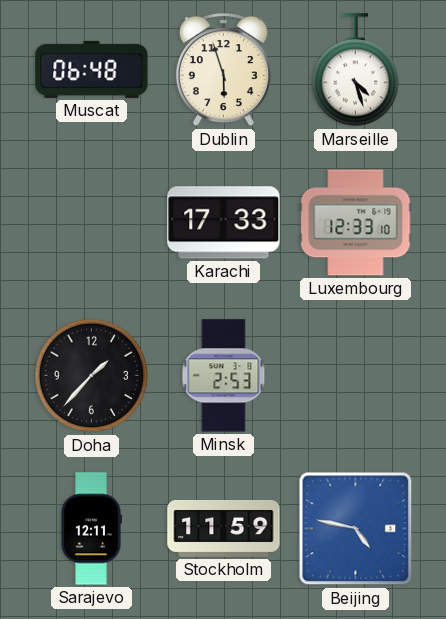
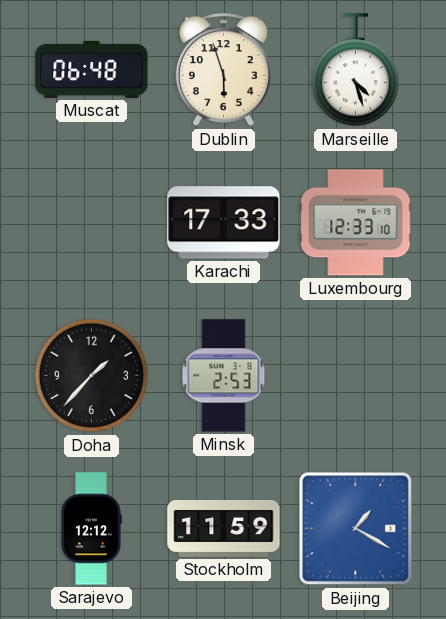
Sarajevo: 12:11 -> 12:12 (91, 529)
Beijing: 4:47 -> 1:20 (356, 529)
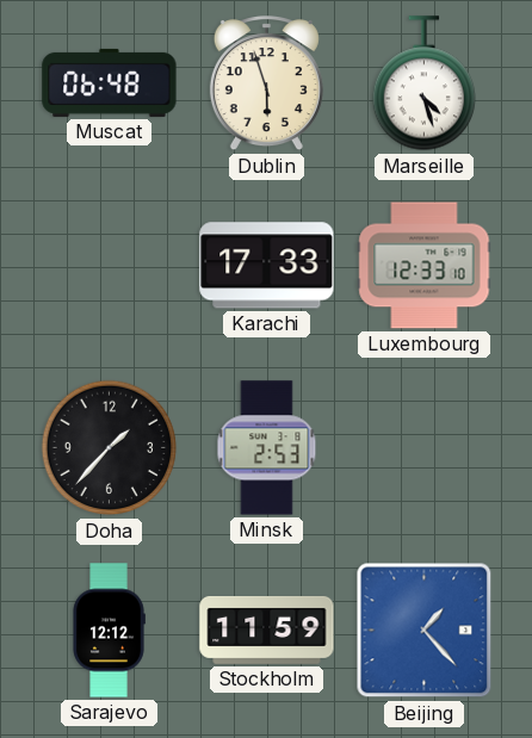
Beijing: 1:20 -> 1:23 (425, 631)
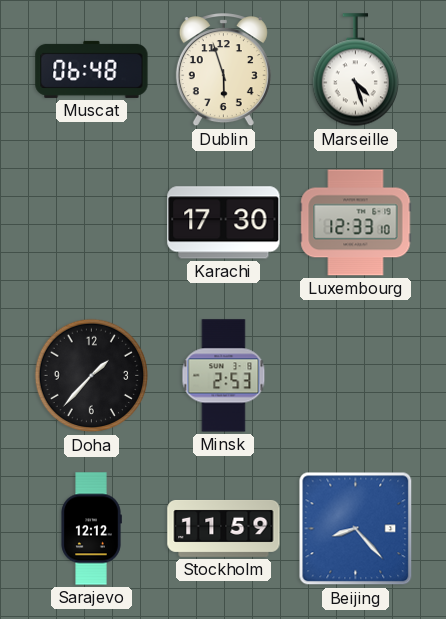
Karachi: 17:33 -> 17:30 (224, 223)
Beijing: 1:23 -> 8:23 (356, 529)
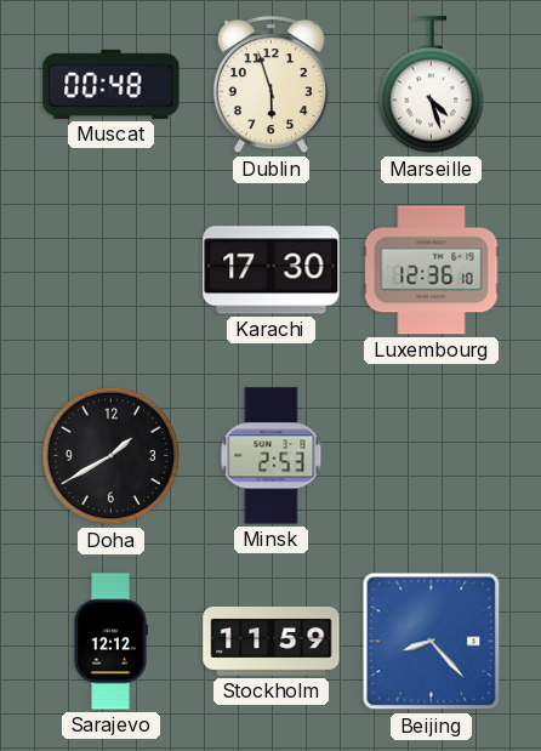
Muscat: 06:48 -> 00:48 (112, 84)
Luxembourg: 12:33 -> 12:36 (432, 271)
Doha: 1:37 -> 1:40 (112, 456)
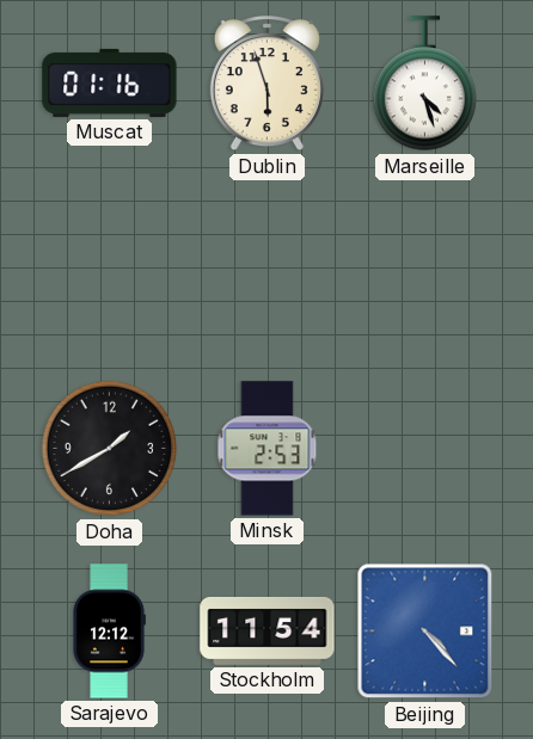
Muscat: 00:48 -> 01:16 (110, 82)
Karachi: 17:30 -> none (272, 271)
Luxembourg: 12:36 -> none (432, 271)
Stockholm: 11:59 -> 11:54 (268, 630)
Beijing: 8:23 -> 4:23 (425, 632)
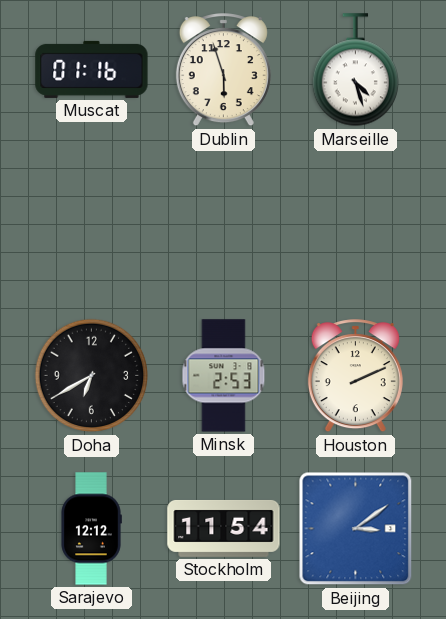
Doha: 1:40 -> 6:40 (92, 376)
Houston: none -> 2:11 (355, 376)
Beijing: 4:23 -> 3:09 (356, 529)
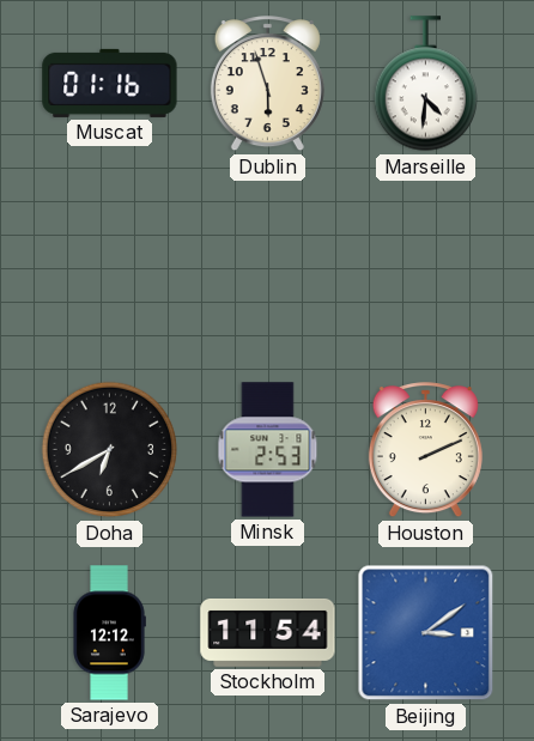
Marseille: 4:27 -> 4:31 (425, 84)
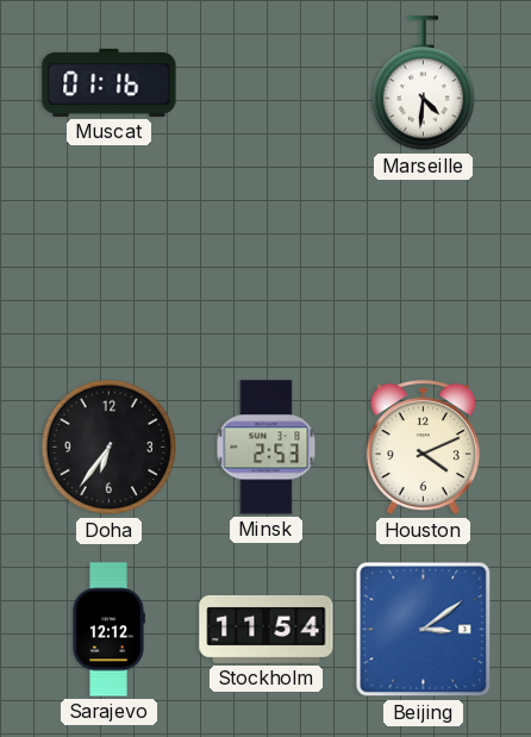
Dublin: 5:57 -> none (267, 84)
Doha: 6:40 -> 6:36 (110, 448)
Houston: 2:11 -> 4:11 (423, 448)
